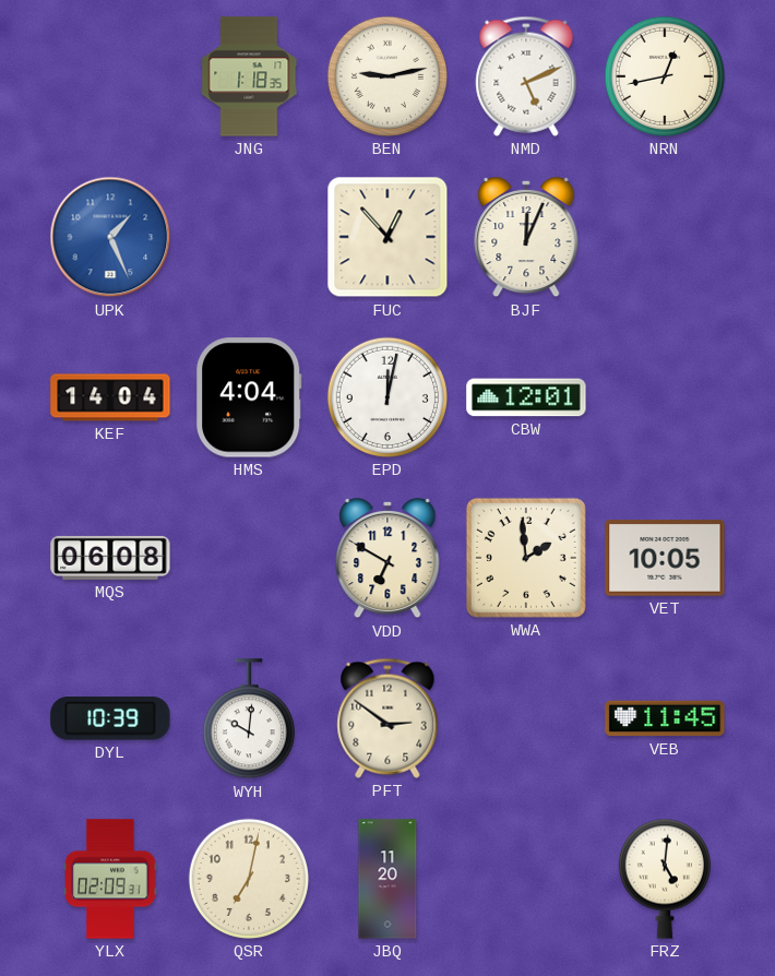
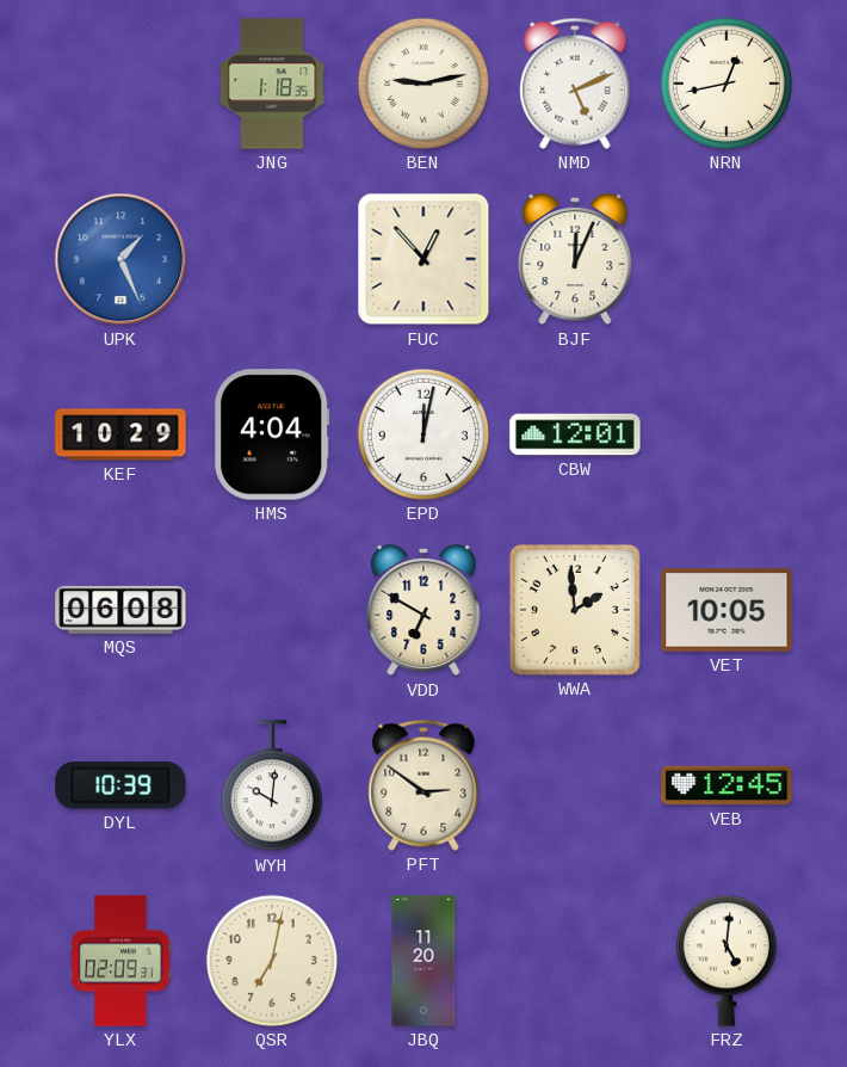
KEF: 14:04 -> 10:29 (120, 434)
VEB: 11:45 -> 12:45 (727, 785)
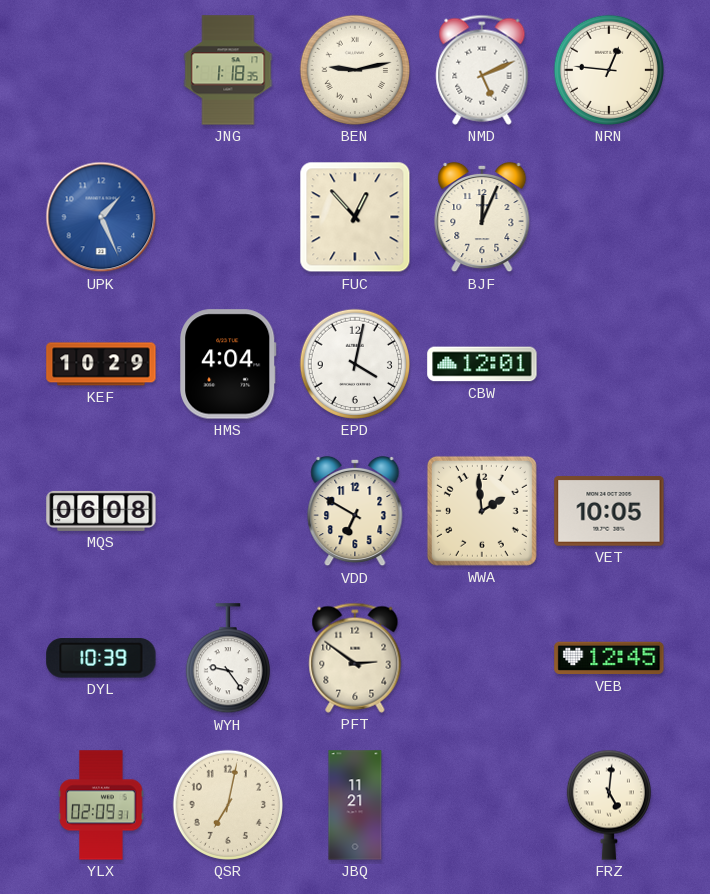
NRN: 12:43 -> 12:46 (609, 70)
EPD: 12:02 -> 4:02 (355, 364)
WYH: 10:01 -> 9:24 (228, 659)
JBQ: 11:20 -> 11:21 (355, 805)
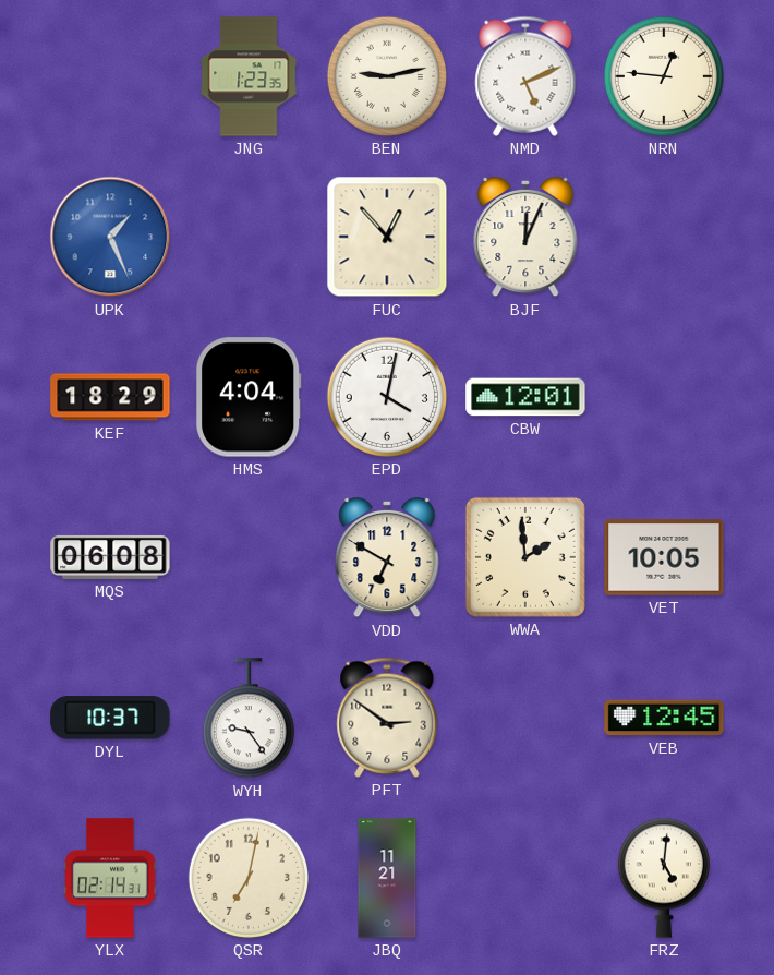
JNG: 1:18 -> 1:23 (249, 76)
KEF: 10:29 -> 18:29 (110, 397)
DYL: 10:39 -> 10:37 (110, 718)
YLX: 02:09 -> 02:14 (110, 878)
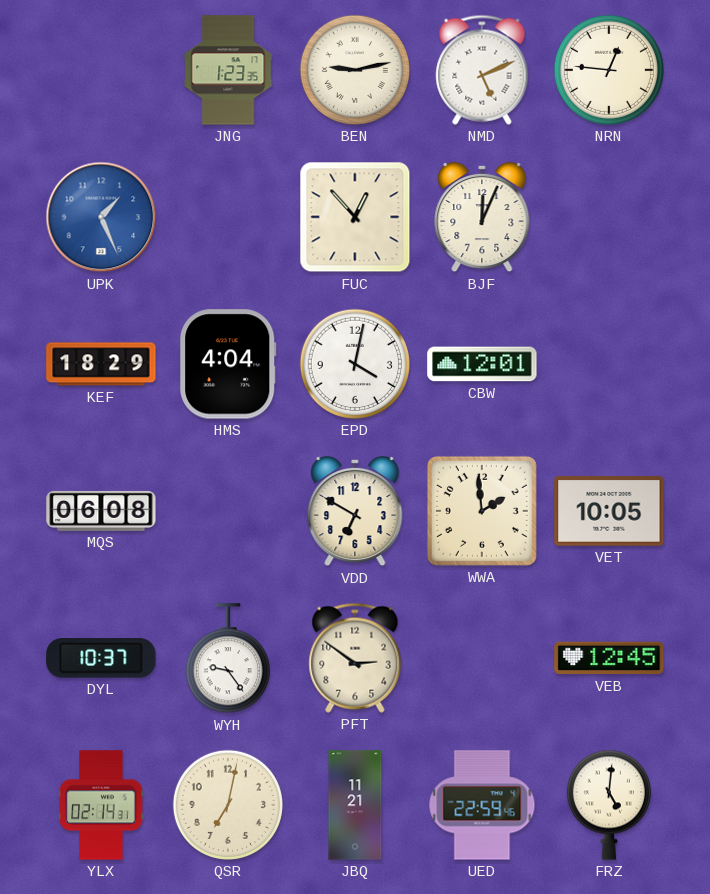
UED: none -> 22:59 (482, 805)
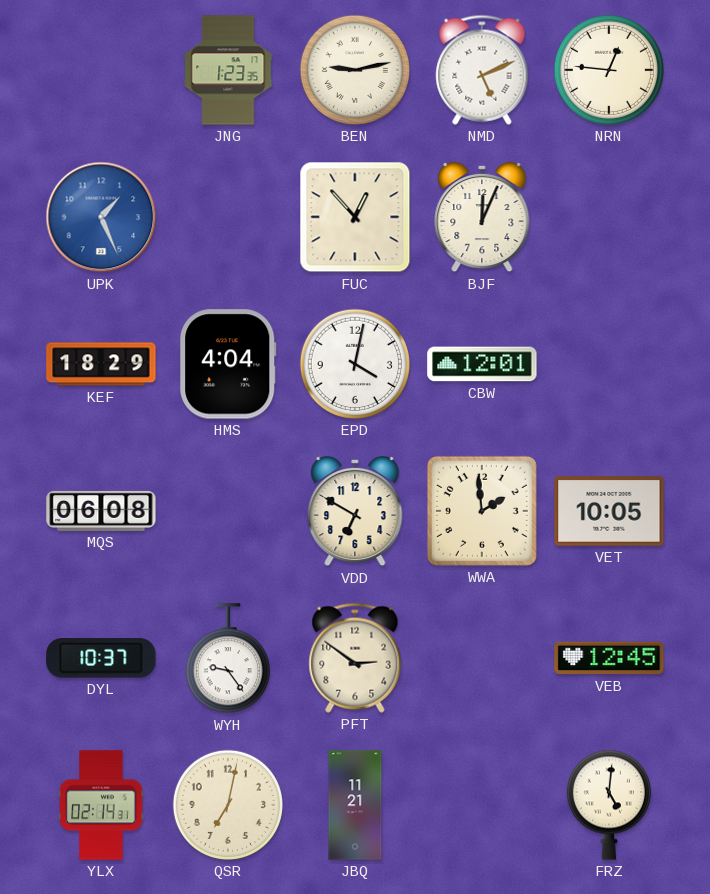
UED: 22:59 -> none (482, 805)
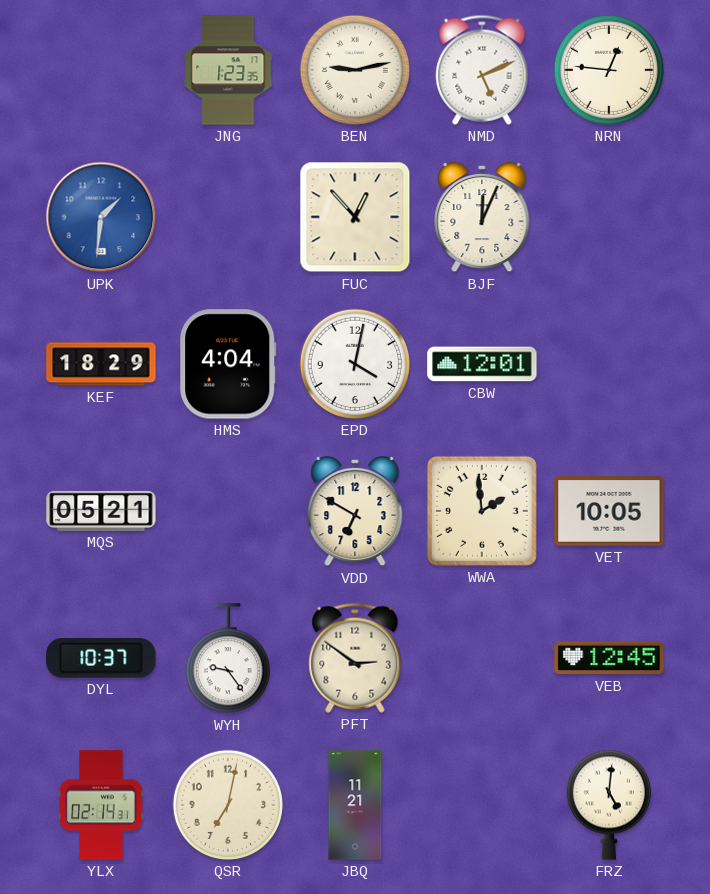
UPK: 1:26 -> 1:31 (101, 217)
MQS: 06:08 -> 05:21 (101, 511)
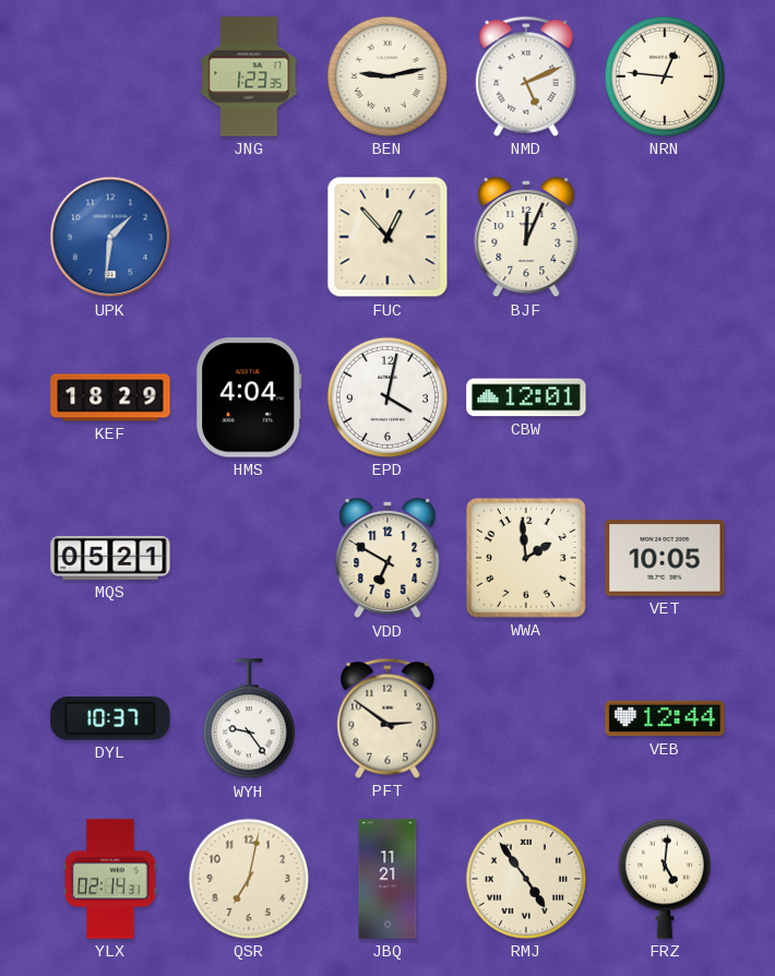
VEB: 12:45 -> 12:44 (665, 718)
RMJ: none -> 4:54 (526, 879)
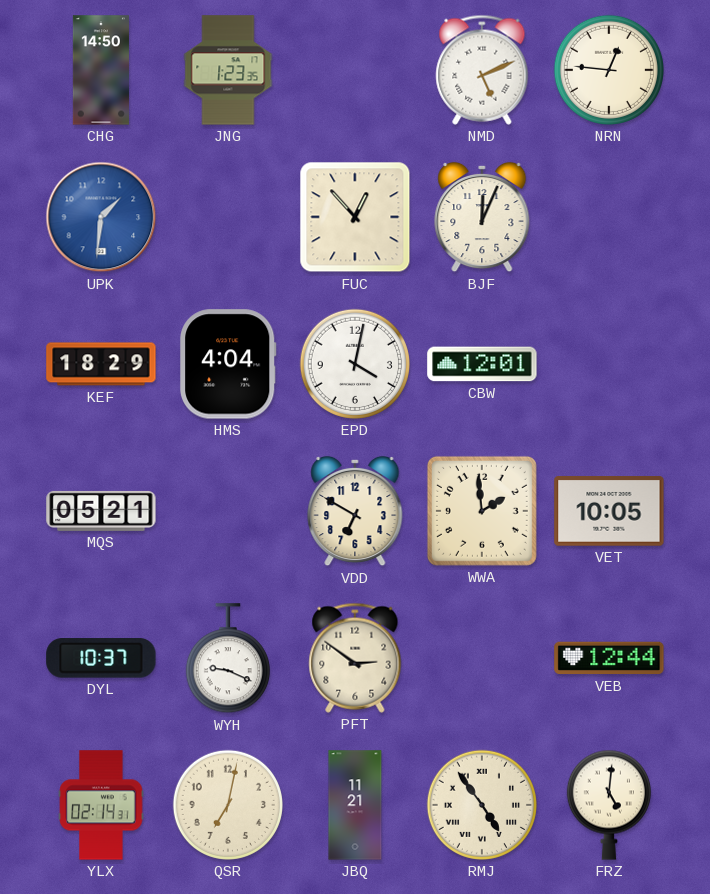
CHG: none -> 14:50 (101, 70)
BEN: 9:13 -> none (388, 76)
WYH: 9:24 -> 9:19 (228, 659)
